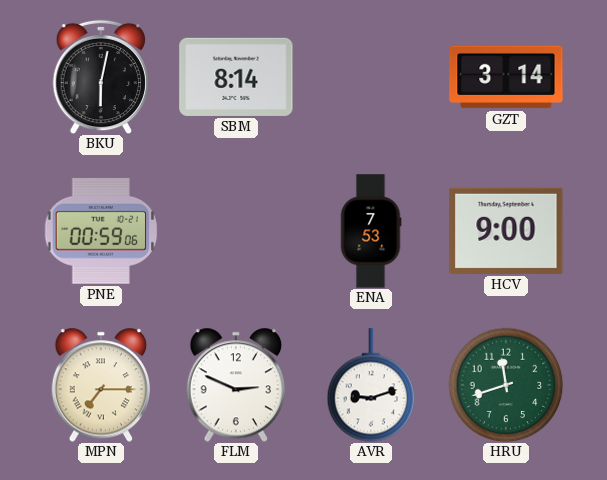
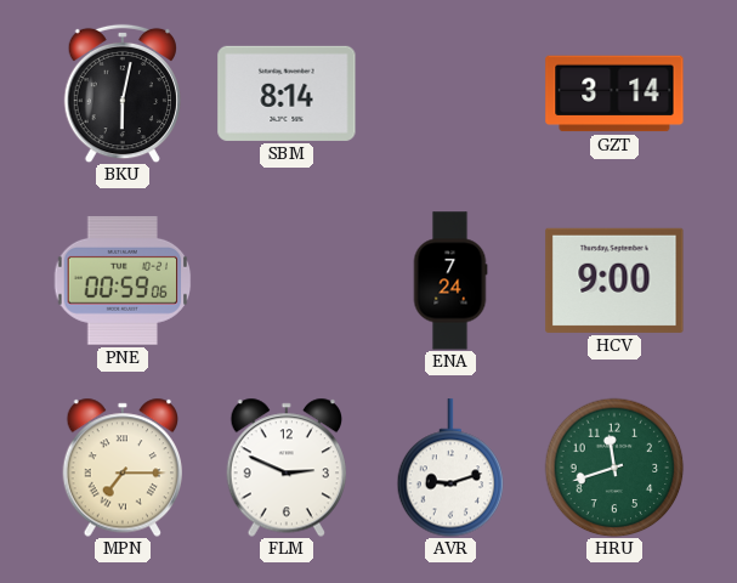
ENA: 7:53 -> 7:24 (450, 281)
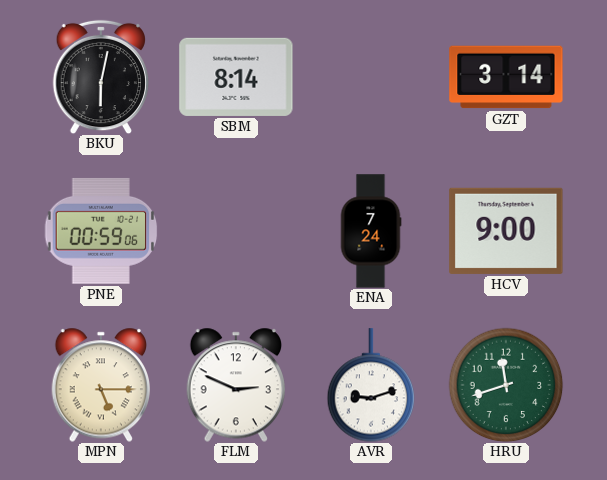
MPN: 7:15 -> 5:15 (100, 385)
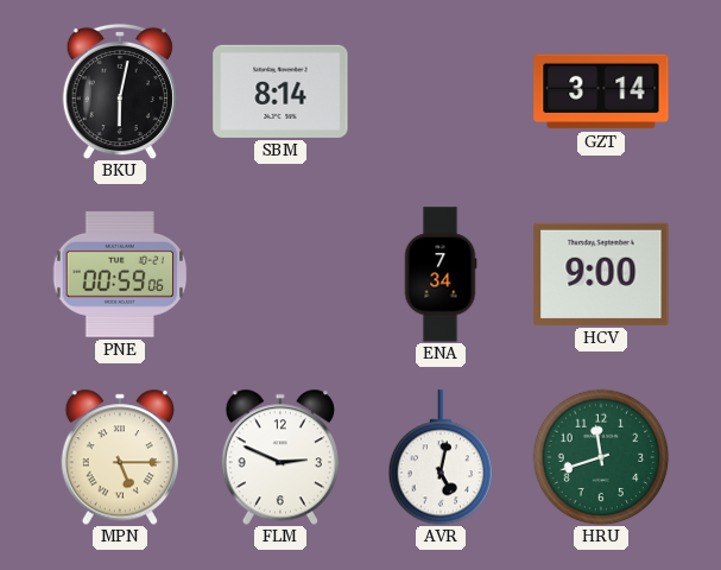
ENA: 7:24 -> 7:34 (441, 274)
AVR: 9:12 -> 5:02 (441, 457)
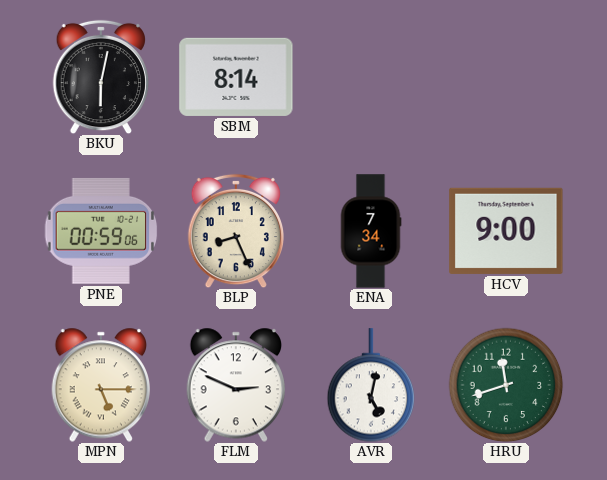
GZT: 3:14 -> none (601, 91)
BLP: none -> 8:26 (235, 231)
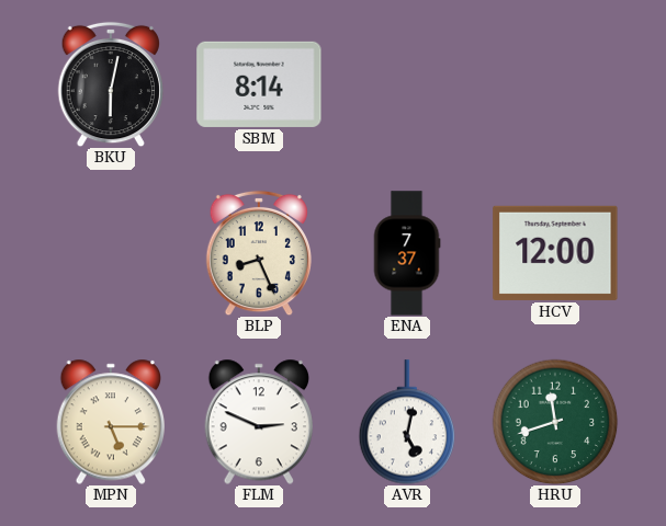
PNE: 00:59 -> none (101, 231)
ENA: 7:34 -> 7:37 (407, 253)
HCV: 9:00 -> 12:00 (555, 253)
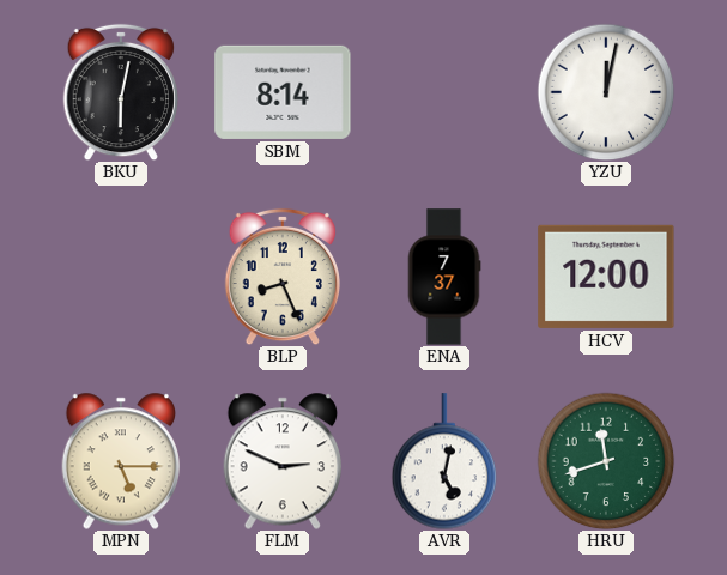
YZU: none -> 12:02 (606, 92)
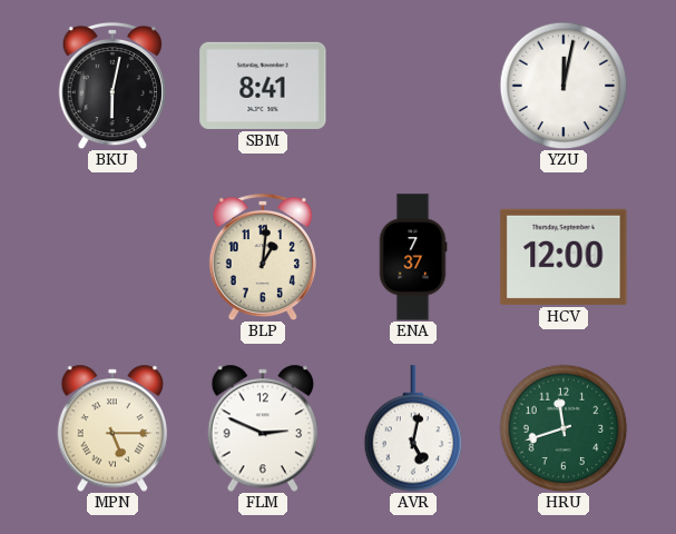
SBM: 8:14 -> 8:41 (263, 86)
BLP: 8:26 -> 1:01 (262, 257)
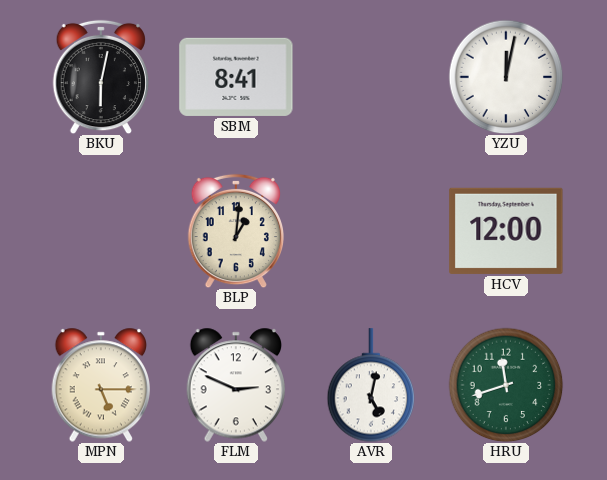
ENA: 7:37 -> none (413, 257)
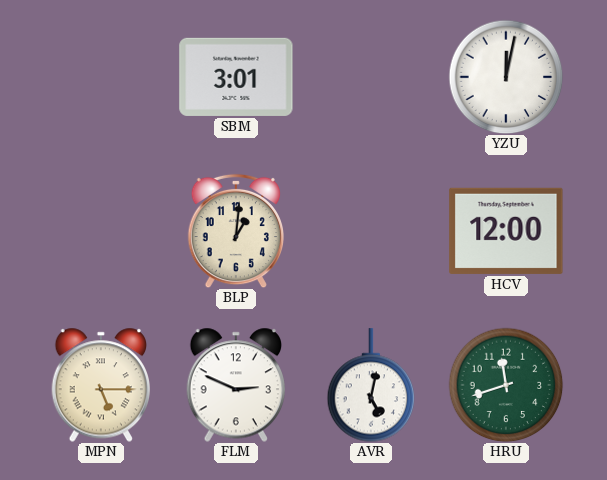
BKU: 6:02 -> none (100, 77)
SBM: 8:41 -> 3:01 (236, 77)
